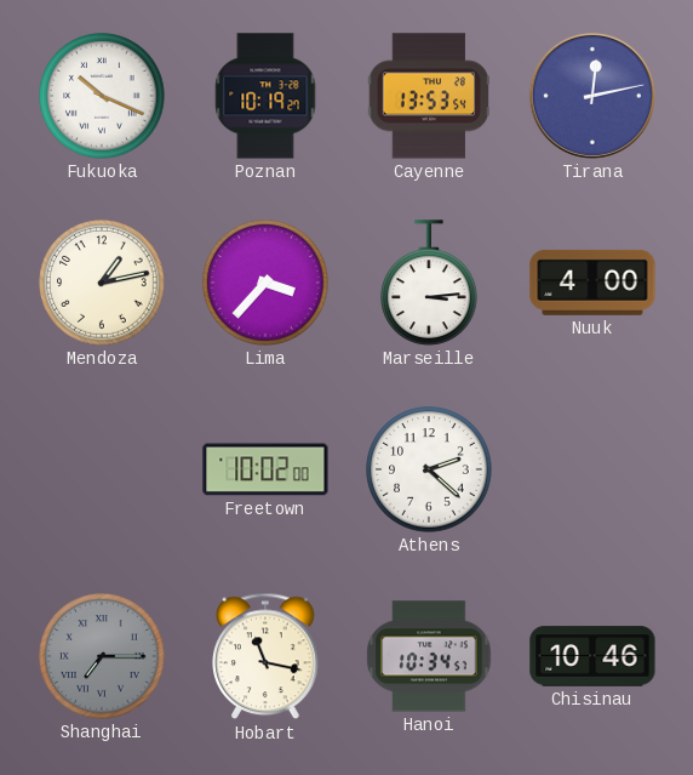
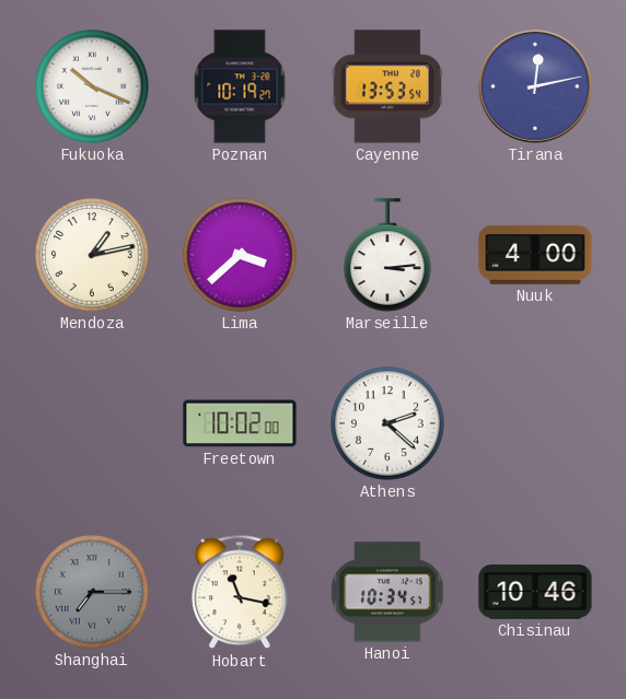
Lima: 3:37 -> 3:38 (240, 255)
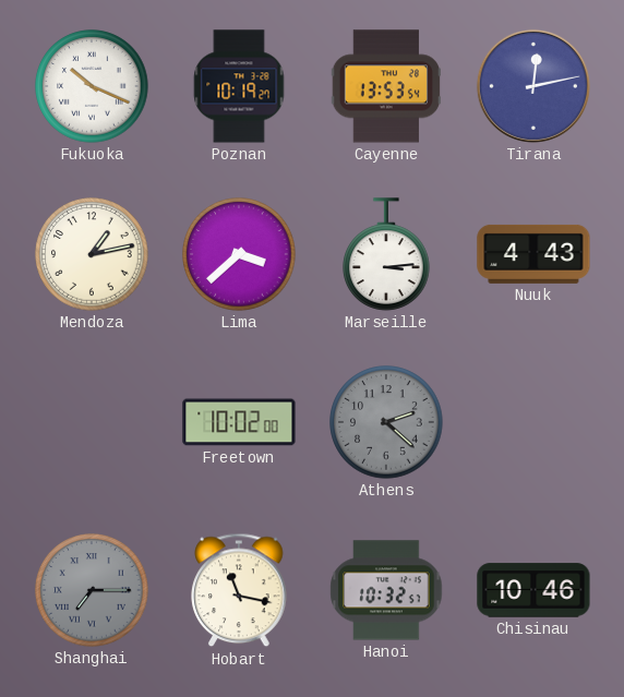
Nuuk: 4:00 -> 4:43 (533, 254)
Athens dial: white -> grey (386, 422)
Hanoi: 10:34 -> 10:32 (386, 590)
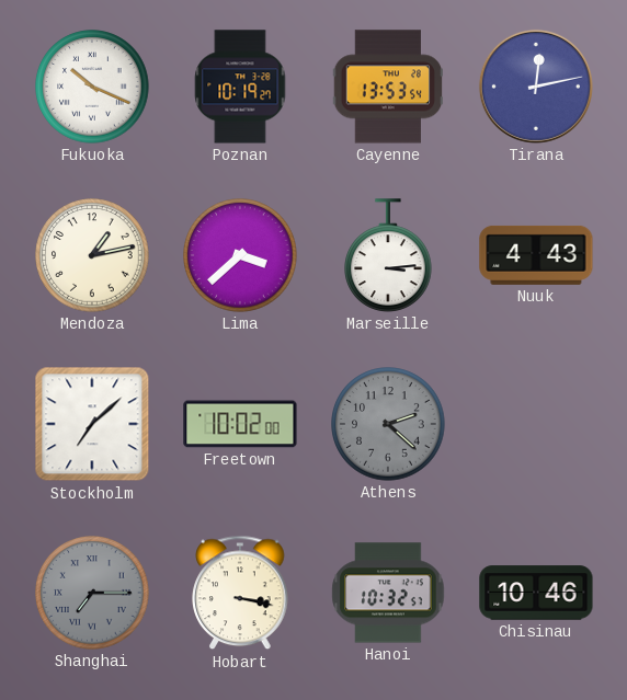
Stockholm: none -> 7:08 (92, 424)
Hobart: 11:17 -> 3:17 (240, 593)
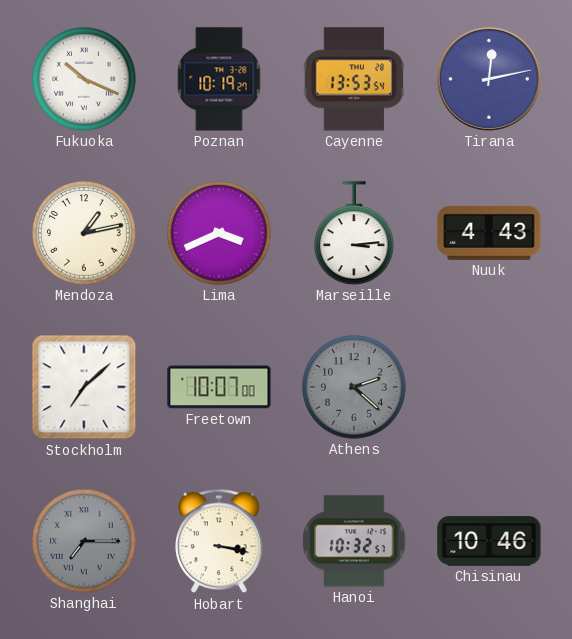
Lima: 3:38 -> 3:41 (219, 233)
Freetown: 10:02 -> 10:07 (219, 387)
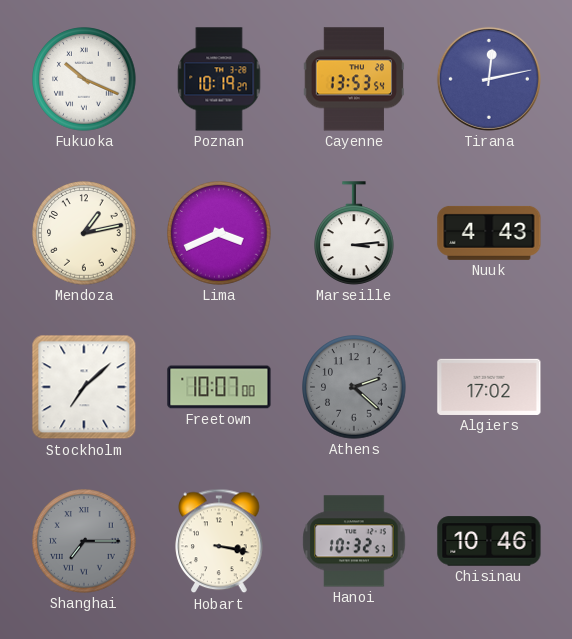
Algiers: none -> 17:02 (489, 387)
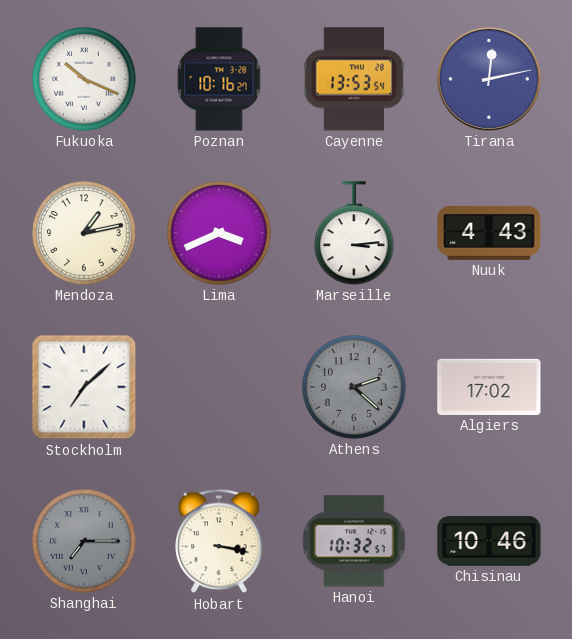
Poznan: 10:19 -> 10:16 (219, 79)
Freetown: 10:07 -> none (219, 387)
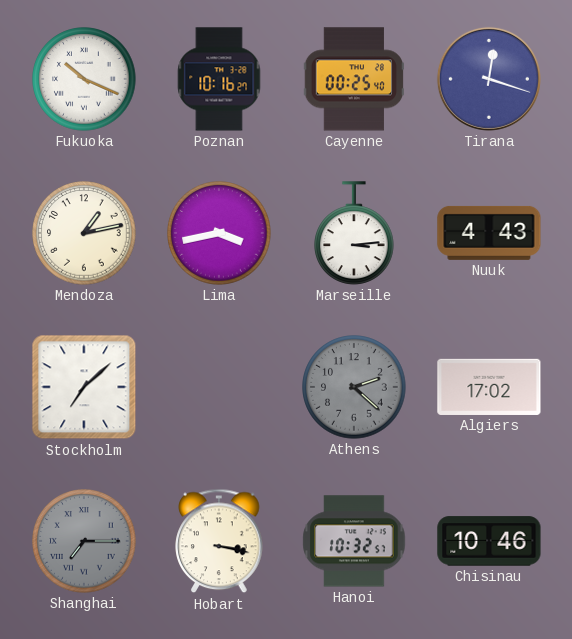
Cayenne: 13:53 -> 00:25 (353, 79)
Tirana: 12:13 -> 12:18 (489, 79)
Lima: 3:41 -> 3:43 (219, 233)
